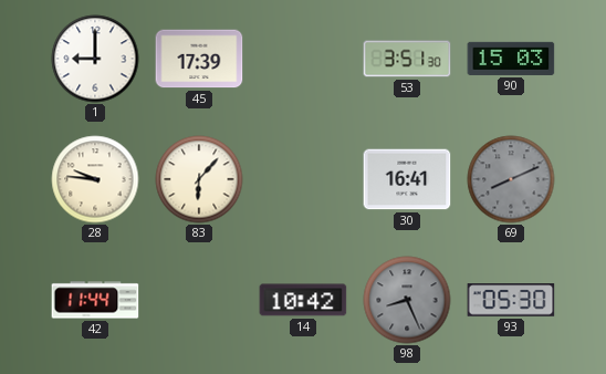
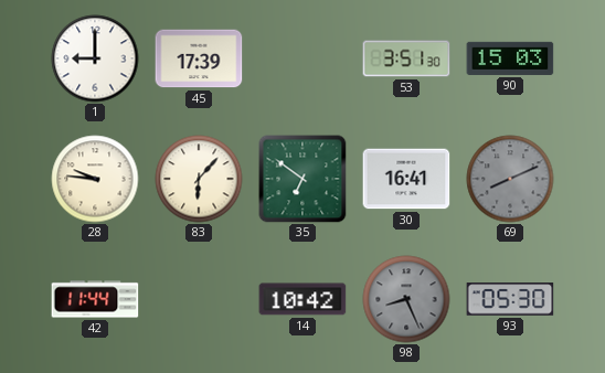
35: none -> 6:51 (302, 179)
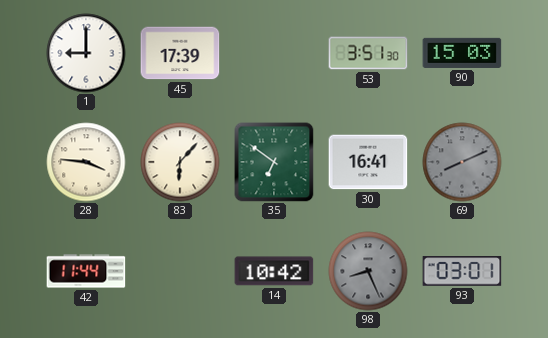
28: 9:46 -> 3:46 (86, 162)
93: 05:30 -> 03:01 (462, 271)
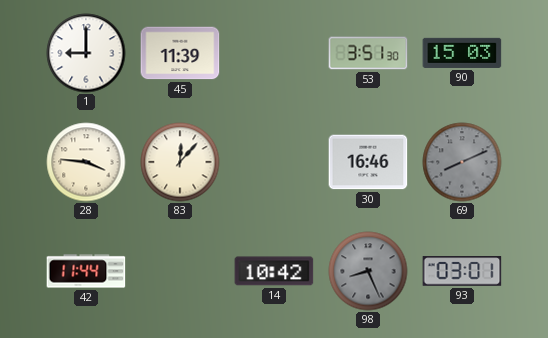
45: 17:39 -> 11:39 (180, 53)
83: 6:07 -> 12:07 (180, 162)
35: 6:51 -> none (274, 162)
30: 16:41 -> 16:46 (368, 162)
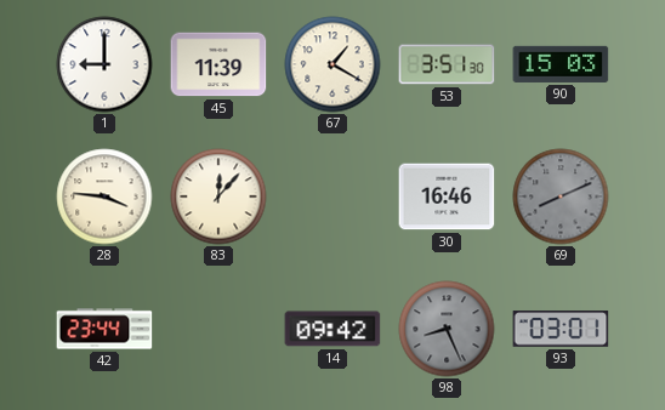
67: none -> 1:20 (332, 64)
42: 11:44 -> 23:44 (104, 329)
14: 10:42 -> 09:42 (332, 329)
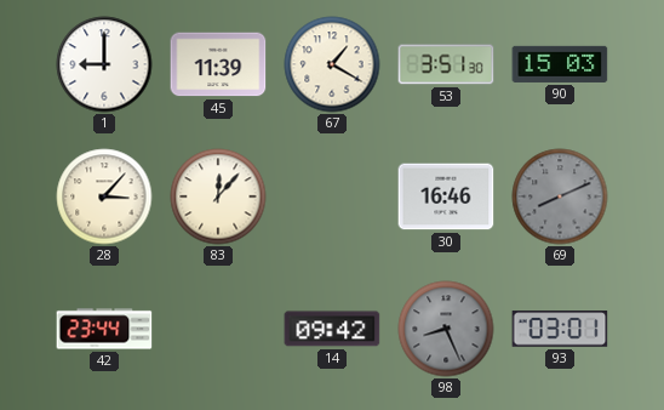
28: 3:46 -> 3:07 (104, 197)
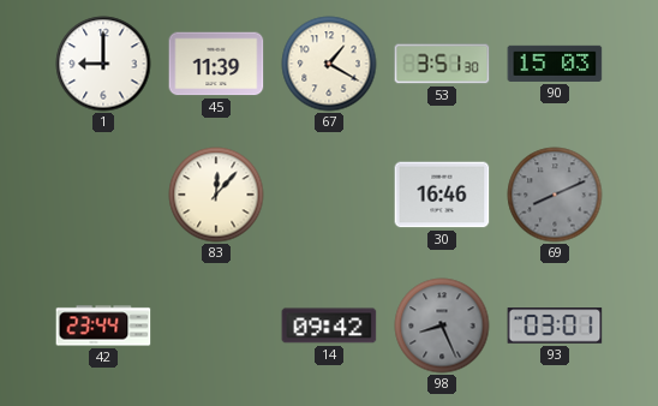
28: 3:07 -> none (104, 197)
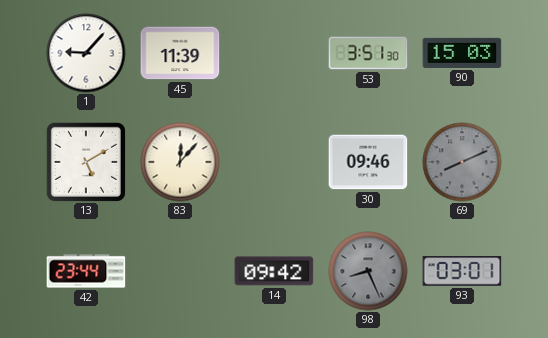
1: 9:00 -> 9:07 (86, 53)
67: 1:20 -> none (329, 64)
13: none -> 5:10 (86, 162)
30: 16:46 -> 09:46 (368, 162)
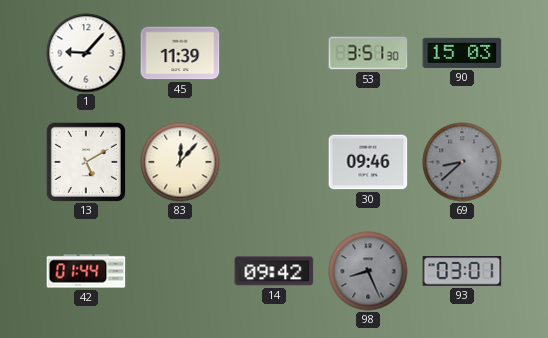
69: 8:11 -> 8:38 (462, 162)
42: 23:44 -> 01:44 (86, 271)
